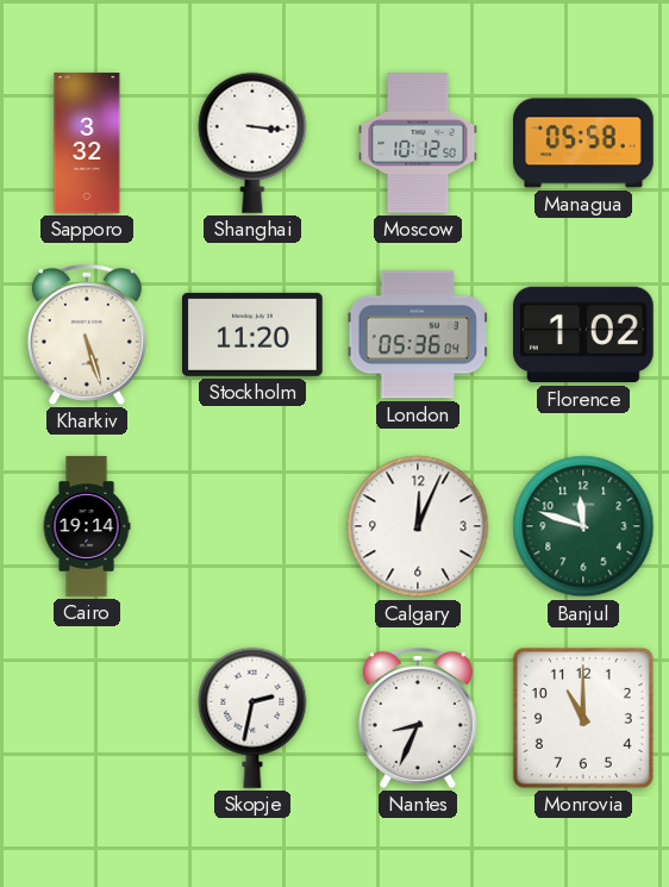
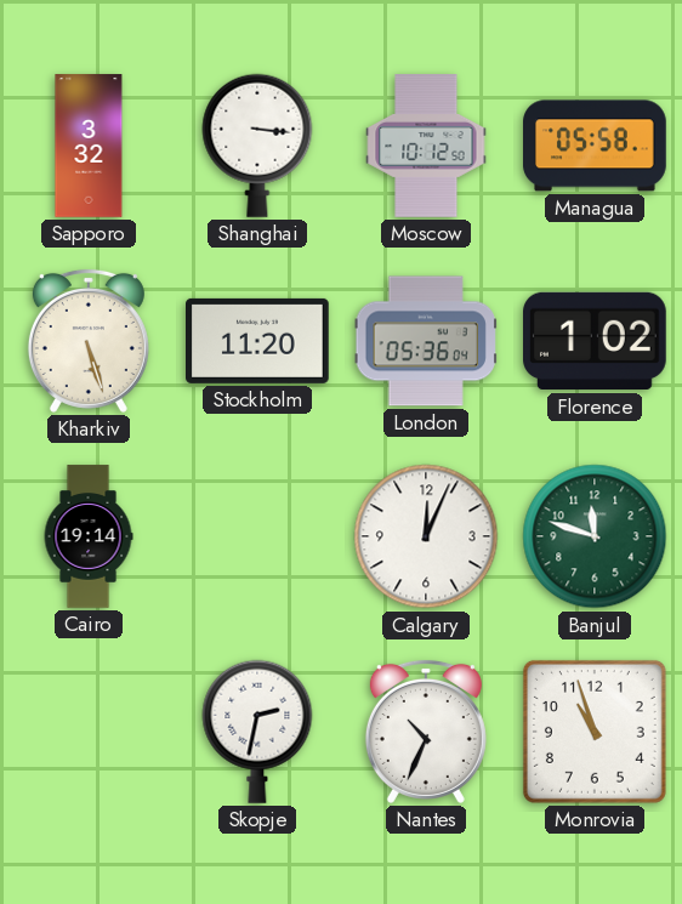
Nantes: 8:34 -> 10:34 (426, 732)
Monrovia: 11:00 -> 10:57 (595, 732)
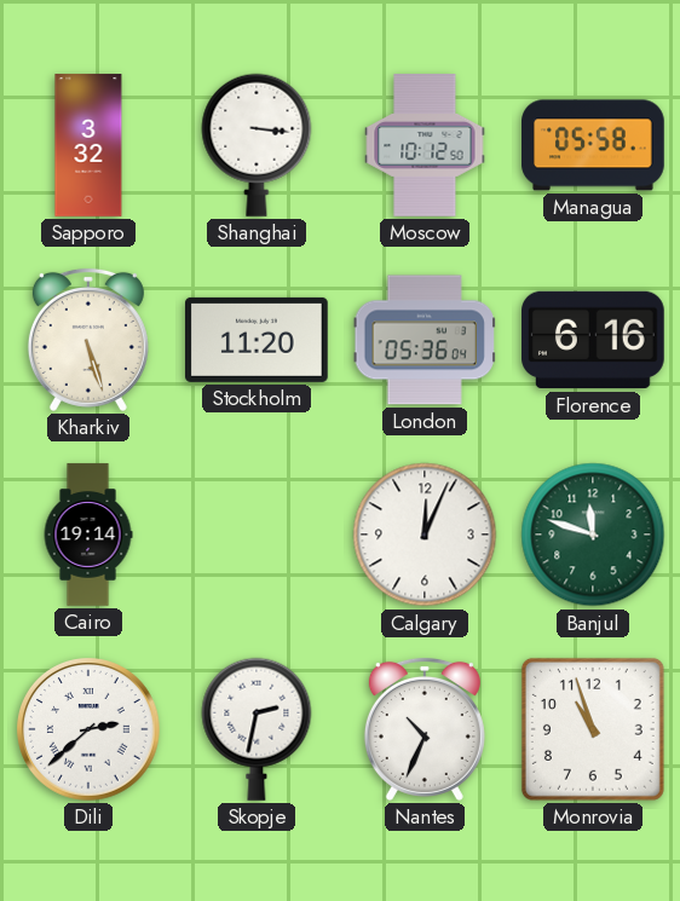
Florence: 1:02 -> 6:16 (594, 340)
Dili: none -> 2:38 (90, 730)
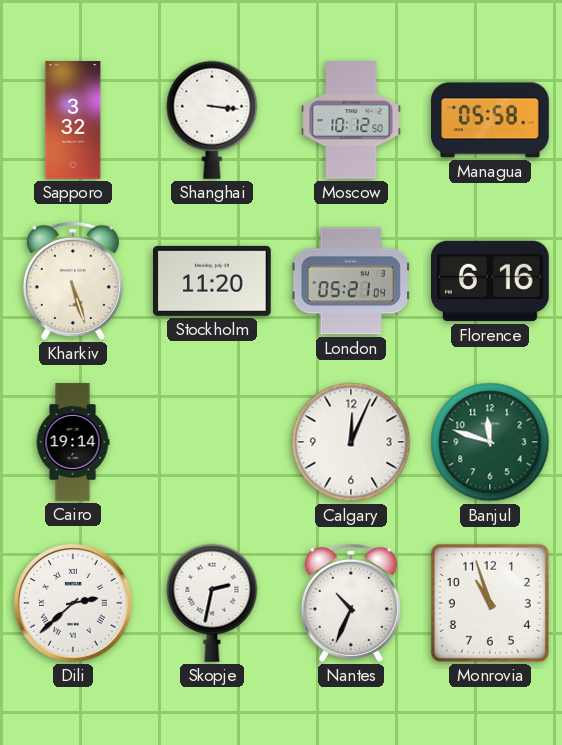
London: 05:36 -> 05:21 (350, 281)
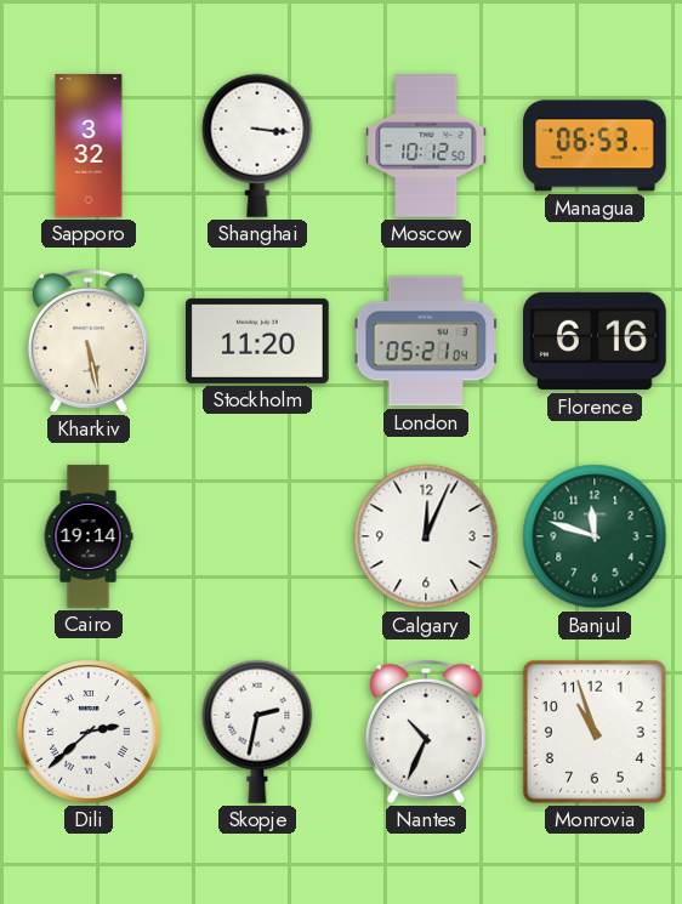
Managua: 05:58 -> 06:53 (596, 146)
Kharkiv: 5:27 -> 5:28 (89, 341)
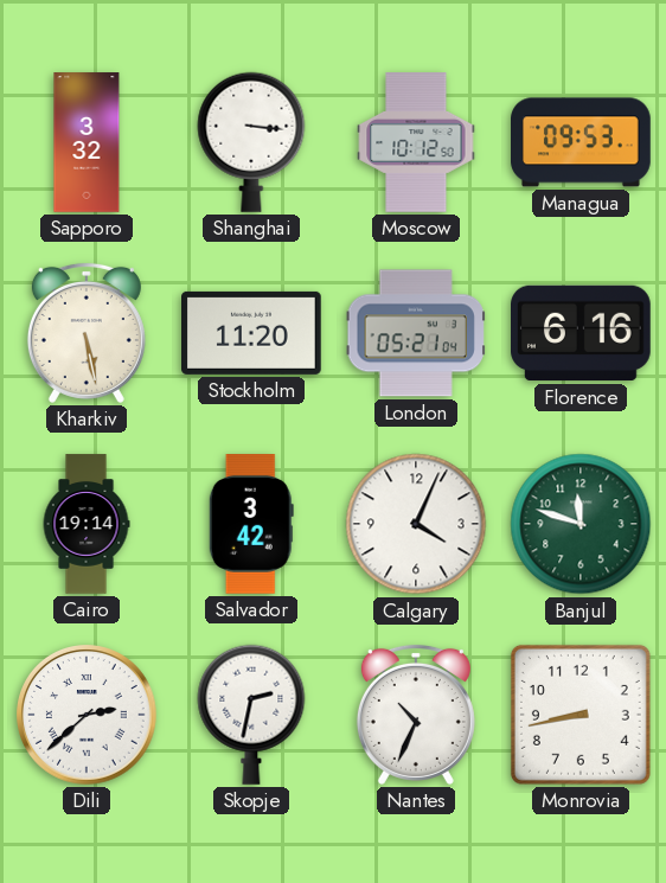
Managua: 06:53 -> 09:53 (582, 142)
Salvador: none -> 3:42 (251, 525)
Calgary: 12:04 -> 4:04 (416, 524)
Monrovia: 10:57 -> 8:43 (581, 715)
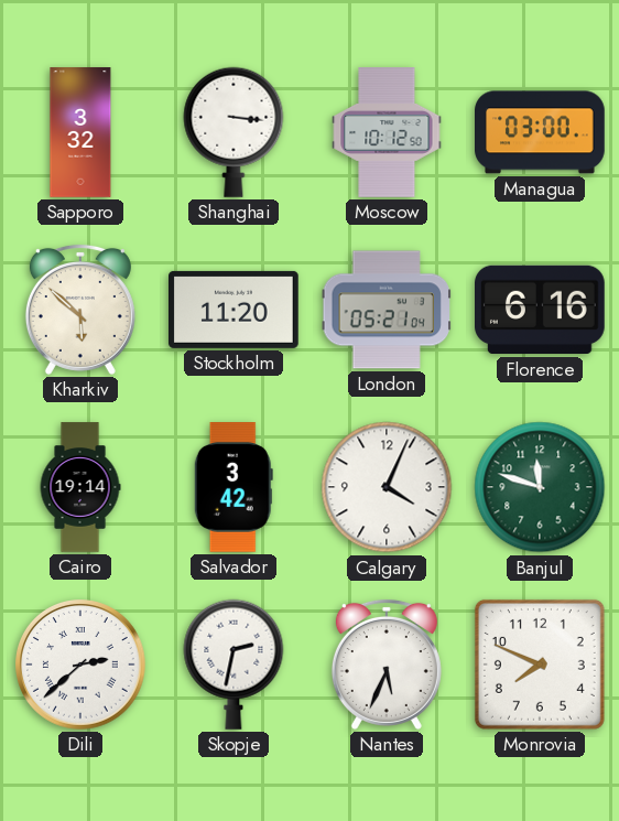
Managua: 09:53 -> 03:00 (541, 132)
Kharkiv: 5:28 -> 5:52 (80, 310)
Nantes: 10:34 -> 5:34 (387, 665)
Monrovia: 8:43 -> 7:49 (540, 665)
